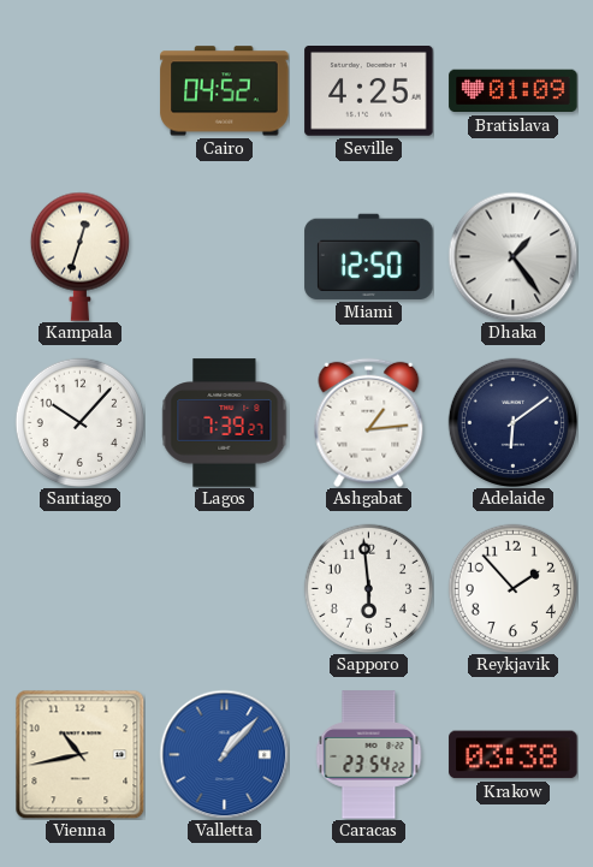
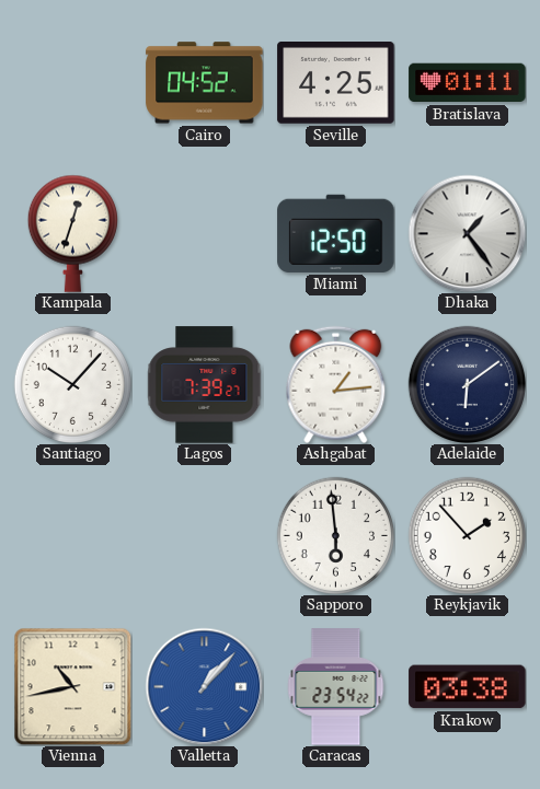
Bratislava: 01:09 -> 01:11 (468, 83)
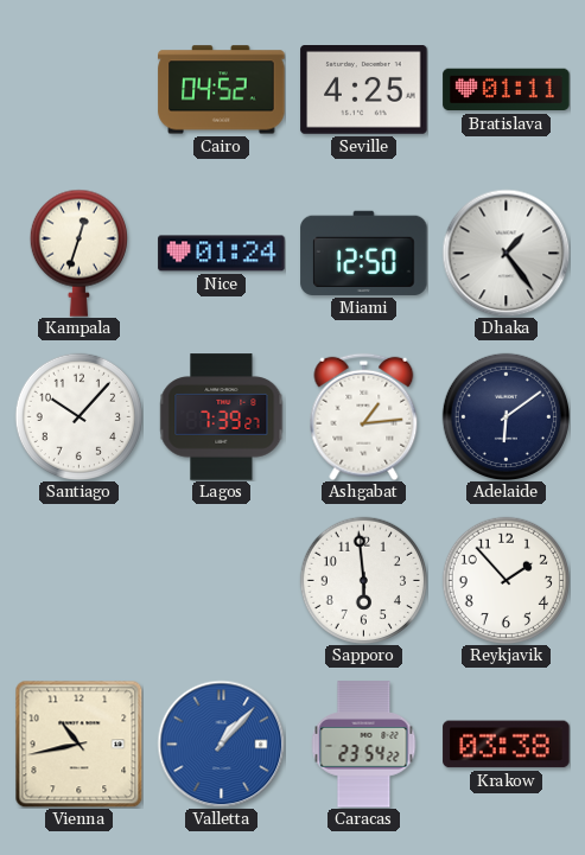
Nice: none -> 01:24 (222, 254)
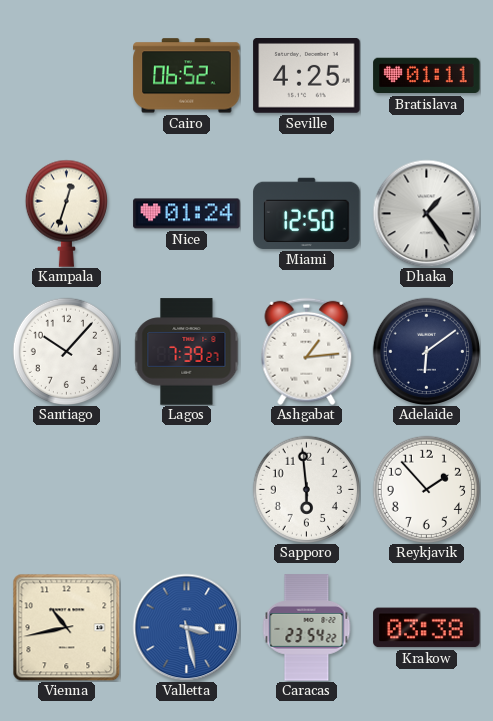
Cairo: 04:52 -> 06:52 (187, 76)
Valletta: 1:07 -> 3:28 (186, 627)
